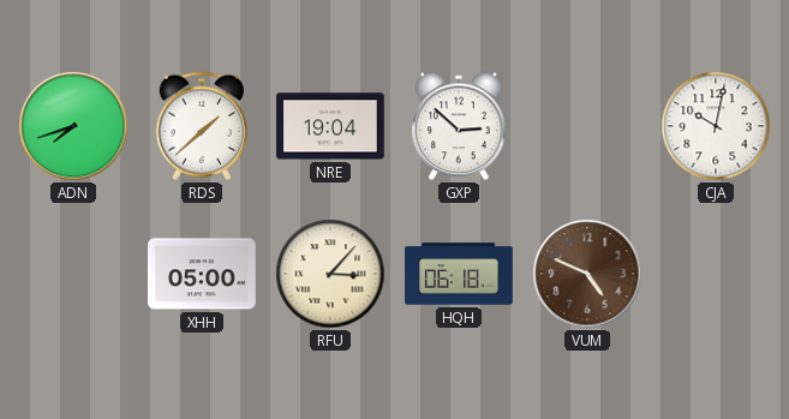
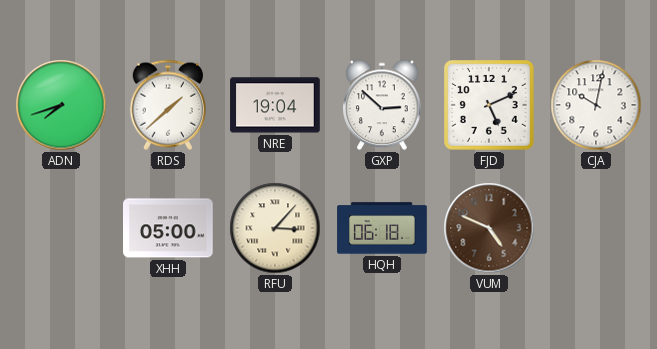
FJD: none -> 5:11 (490, 106)
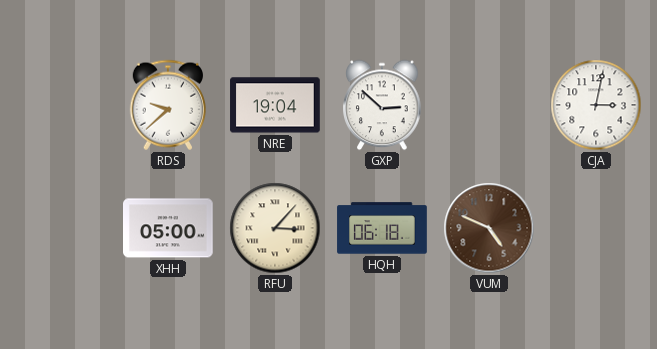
ADN: 7:42 -> none (61, 105)
RDS: 1:38 -> 9:38 (167, 105)
FJD: 5:11 -> none (490, 106)
CJA: 10:02 -> 3:02 (596, 105)
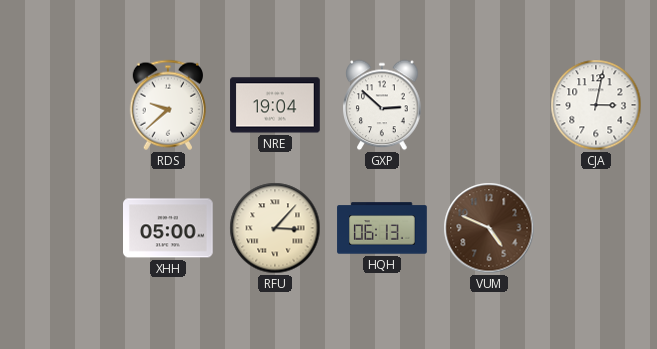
HQH: 06:18 -> 06:13 (382, 228)
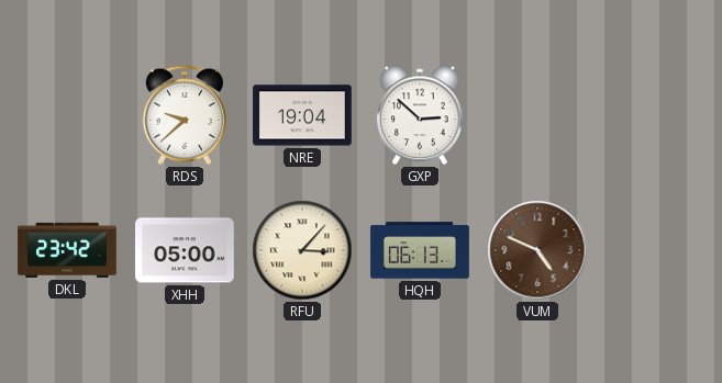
CJA: 3:02 -> none (596, 105)
DKL: none -> 23:42 (67, 250)
